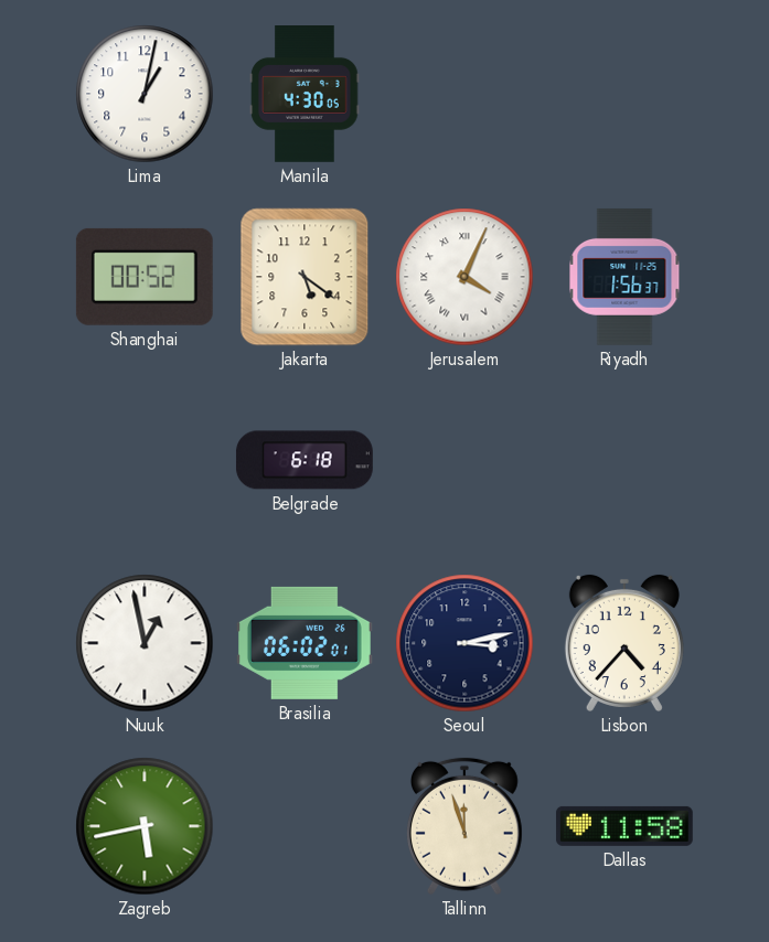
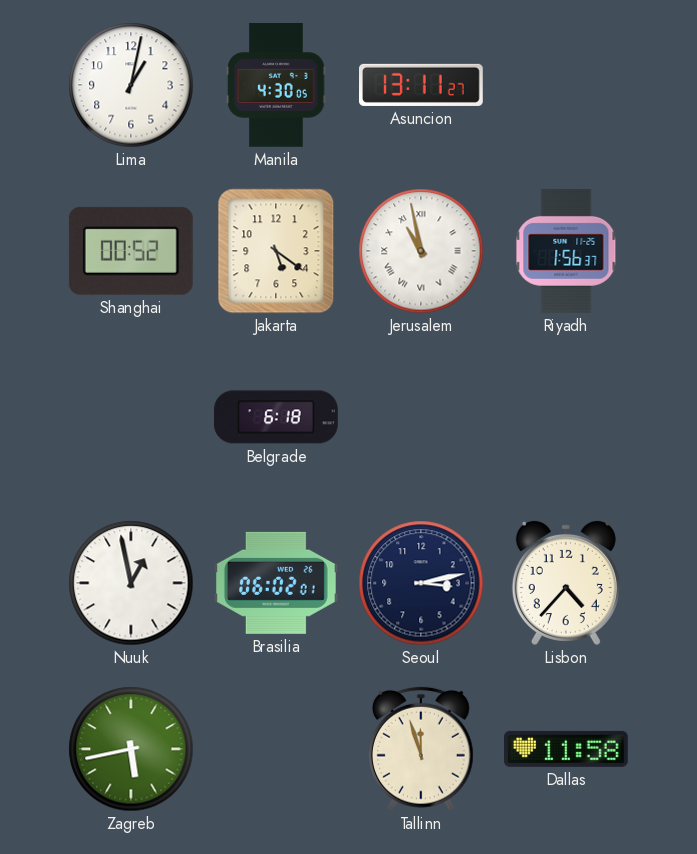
Asuncion: none -> 13:11 (422, 85)
Jerusalem: 4:04 -> 10:58 (421, 251)
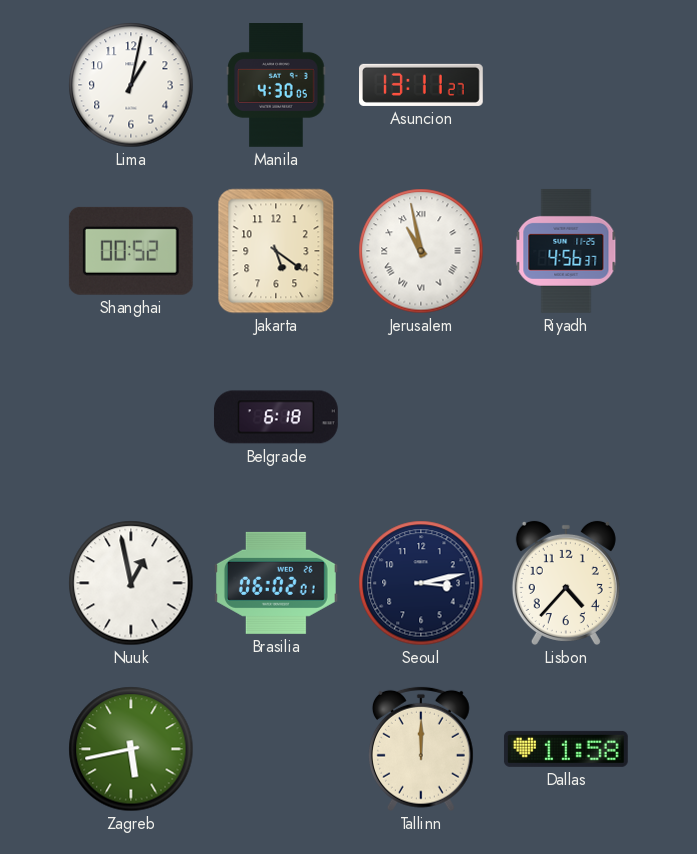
Riyadh: 1:56 -> 4:56 (566, 251)
Tallinn: 11:57 -> 12:00 (421, 749)
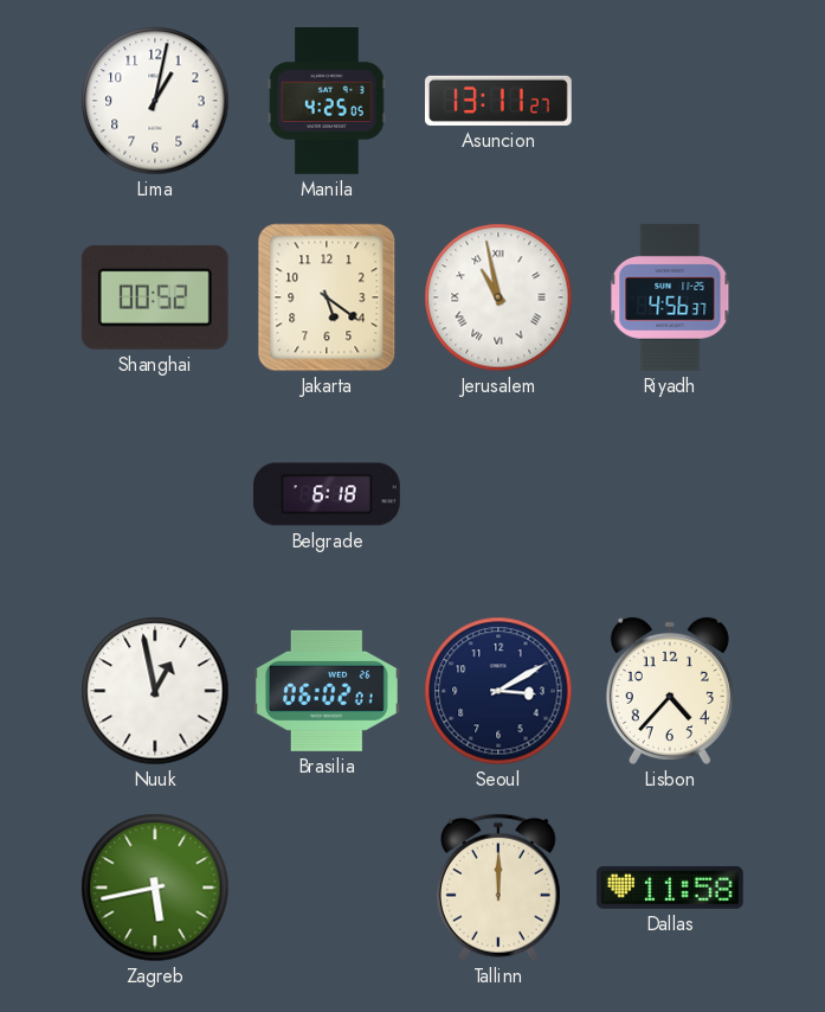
Manila: 4:30 -> 4:25 (327, 102)
Seoul: 3:13 -> 3:10 (498, 691)
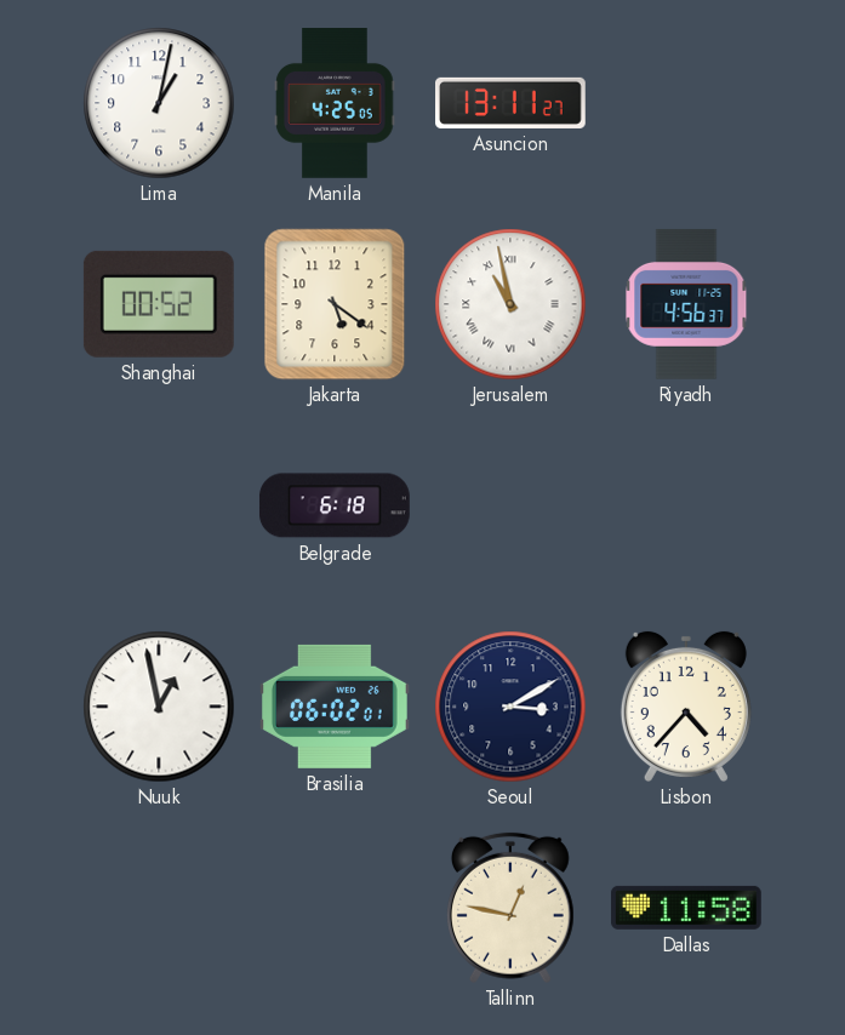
Zagreb: 5:43 -> none (155, 888)
Tallinn: 12:00 -> 12:47 (510, 908)
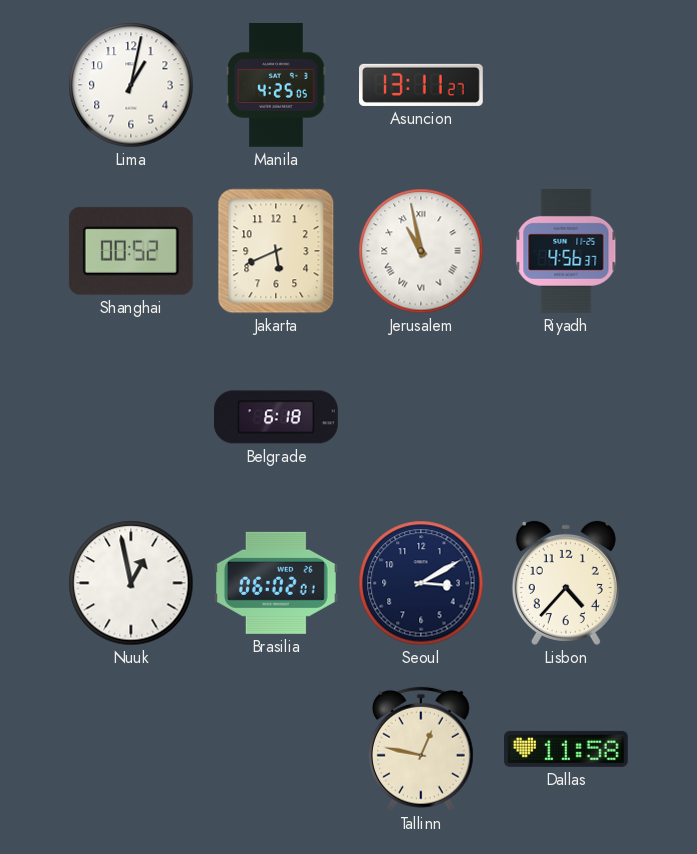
Jakarta: 5:21 -> 5:41 (276, 251)
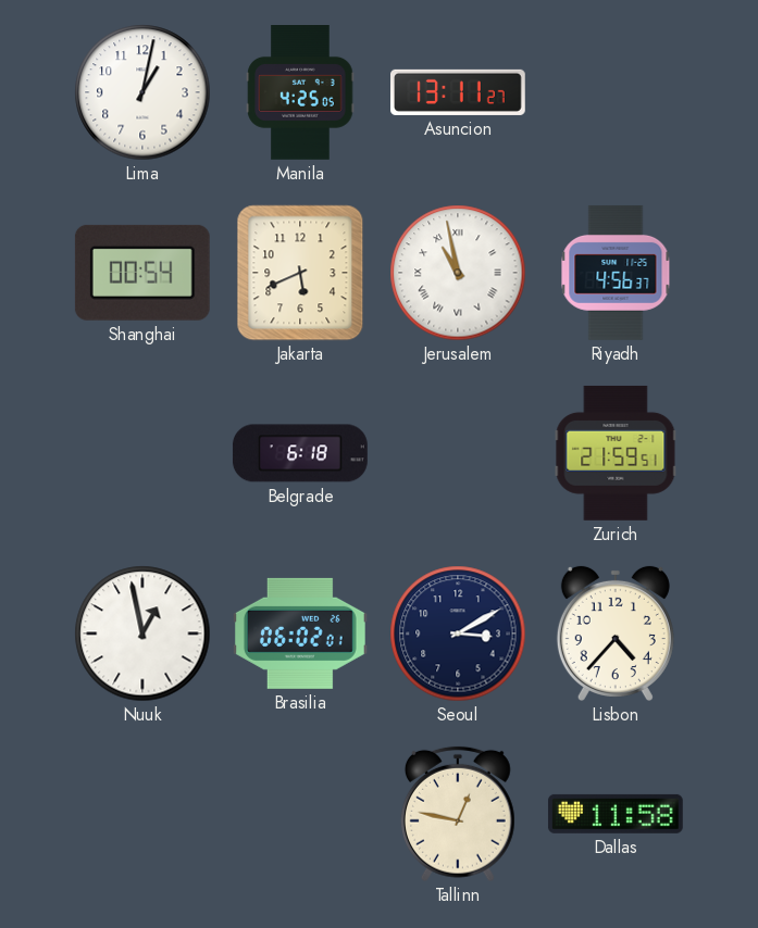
Shanghai: 00:52 -> 00:54 (142, 273)
Zurich: none -> 21:59 (616, 453)
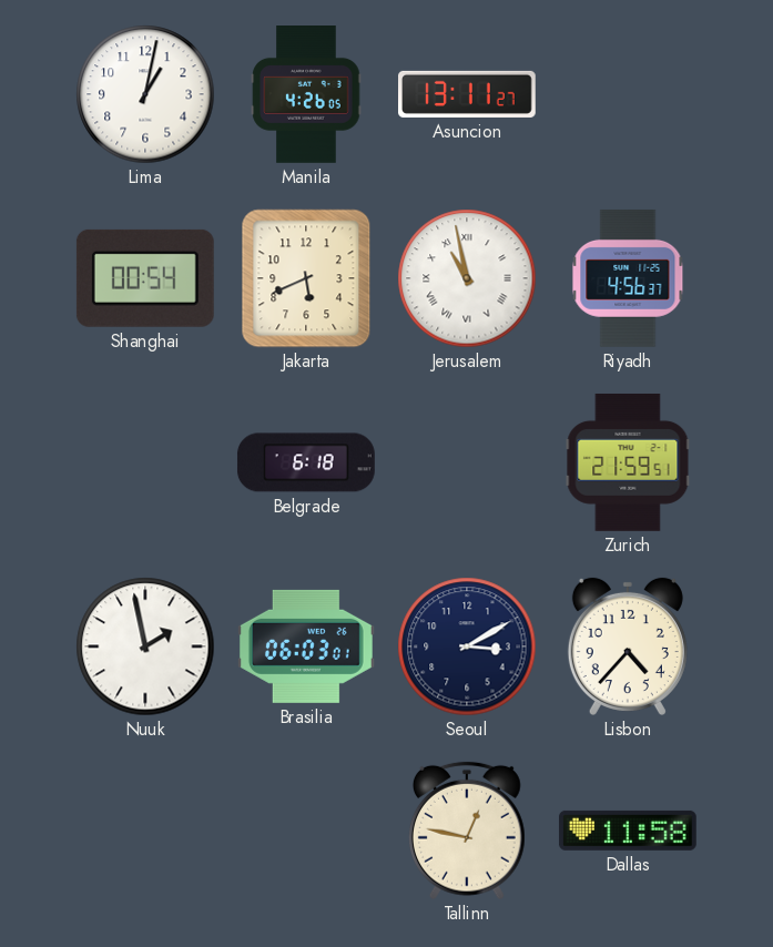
Manila: 4:25 -> 4:26 (306, 95)
Nuuk: 12:58 -> 1:58 (145, 646)
Brasilia: 06:02 -> 06:03 (306, 646)
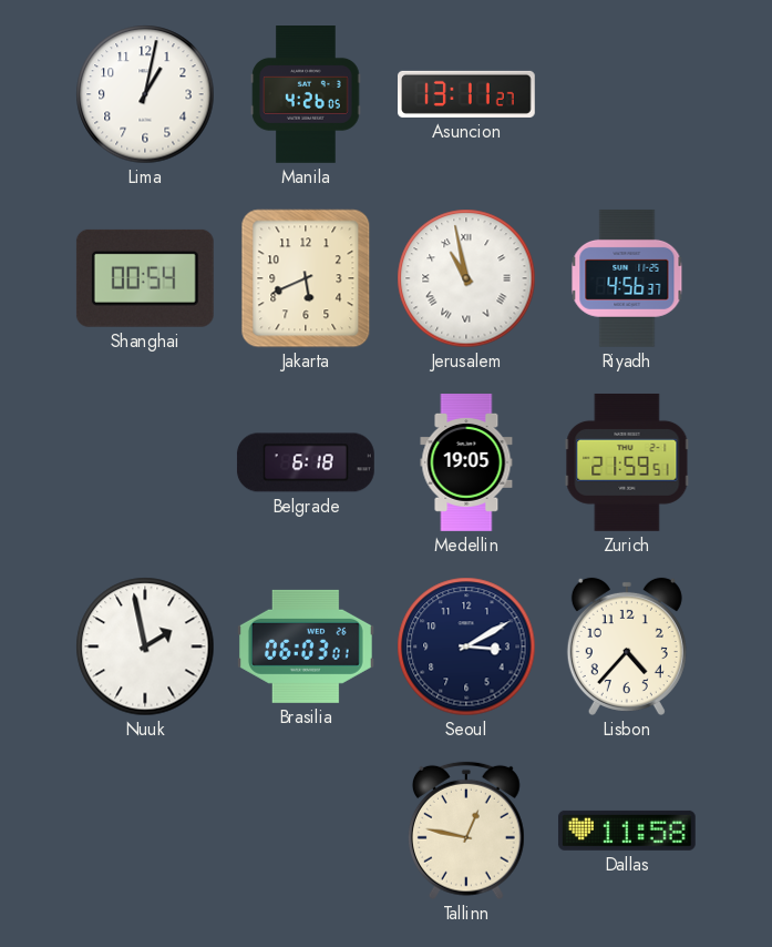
Medellin: none -> 19:05 (466, 464)
